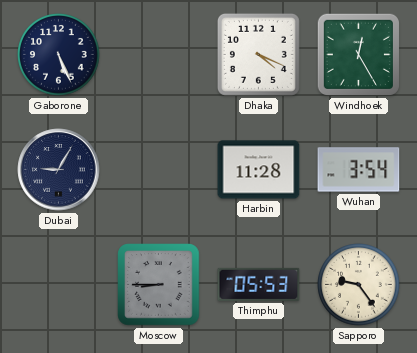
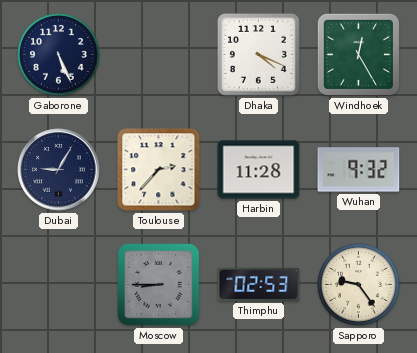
Toulouse: none -> 2:37 (159, 170)
Wuhan: 3:54 -> 9:32 (359, 170)
Thimphu: 05:53 -> 02:53 (259, 284)
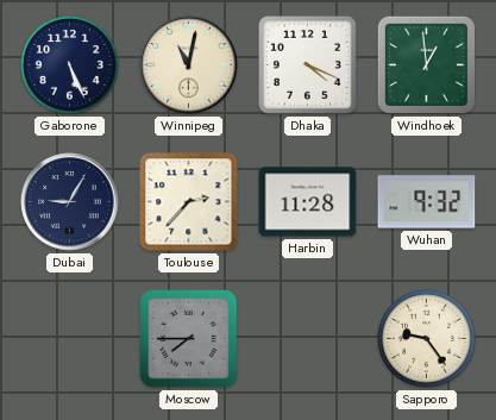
Winnipeg: none -> 11:02 (189, 65)
Windhoek: 12:25 -> 12:59 (426, 64)
Moscow: 8:45 -> 7:45 (189, 339)
Thimphu: 02:53 -> none (259, 284)
